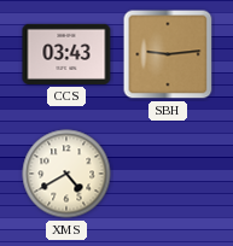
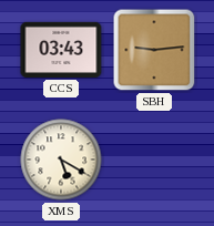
XMS: 4:40 -> 5:20 (61, 160)
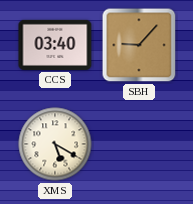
CCS: 03:43 -> 03:40 (55, 45)
SBH: 9:14 -> 9:07 (139, 45)
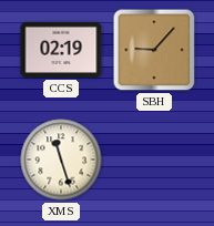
CCS: 03:40 -> 02:19 (61, 50)
XMS: 5:20 -> 11:27 (61, 160)
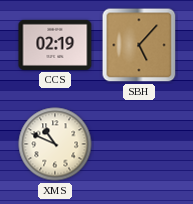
SBH: 9:07 -> 5:07 (139, 45)
XMS: 11:27 -> 10:49 (55, 144)
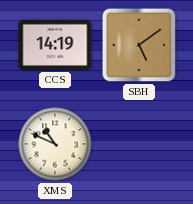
CCS: 02:19 -> 14:19 (55, 45)
SBH: 5:07 -> 5:09 (139, 45)
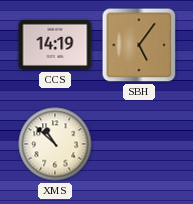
SBH: 5:09 -> 5:06 (139, 45)
XMS: 10:49 -> 10:52 (55, 144)
